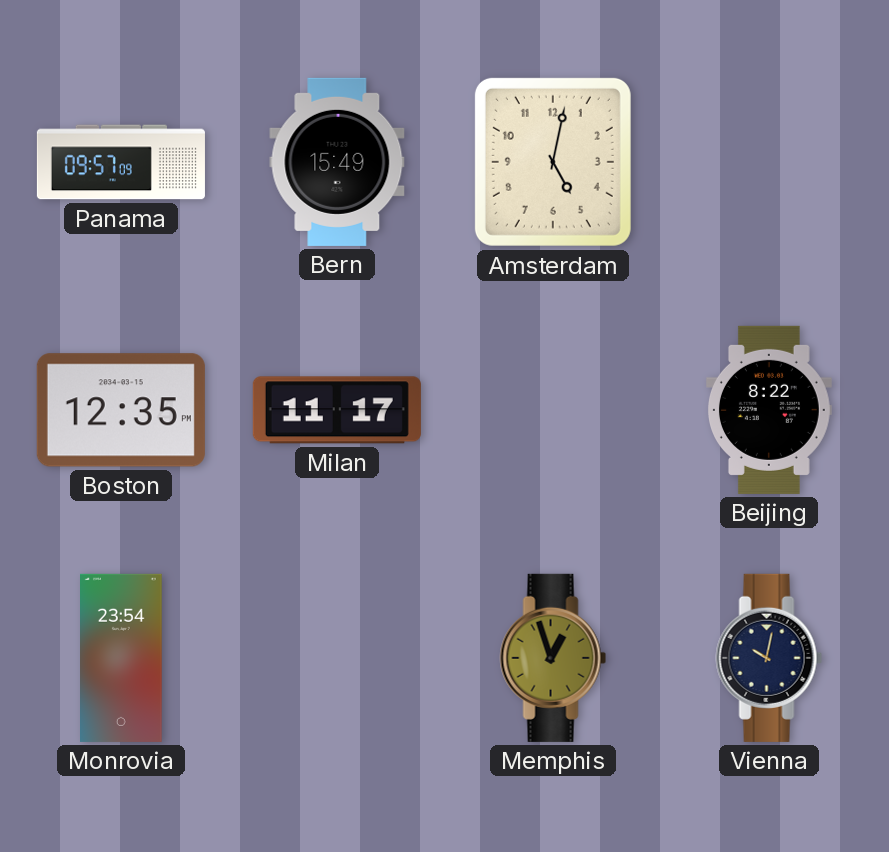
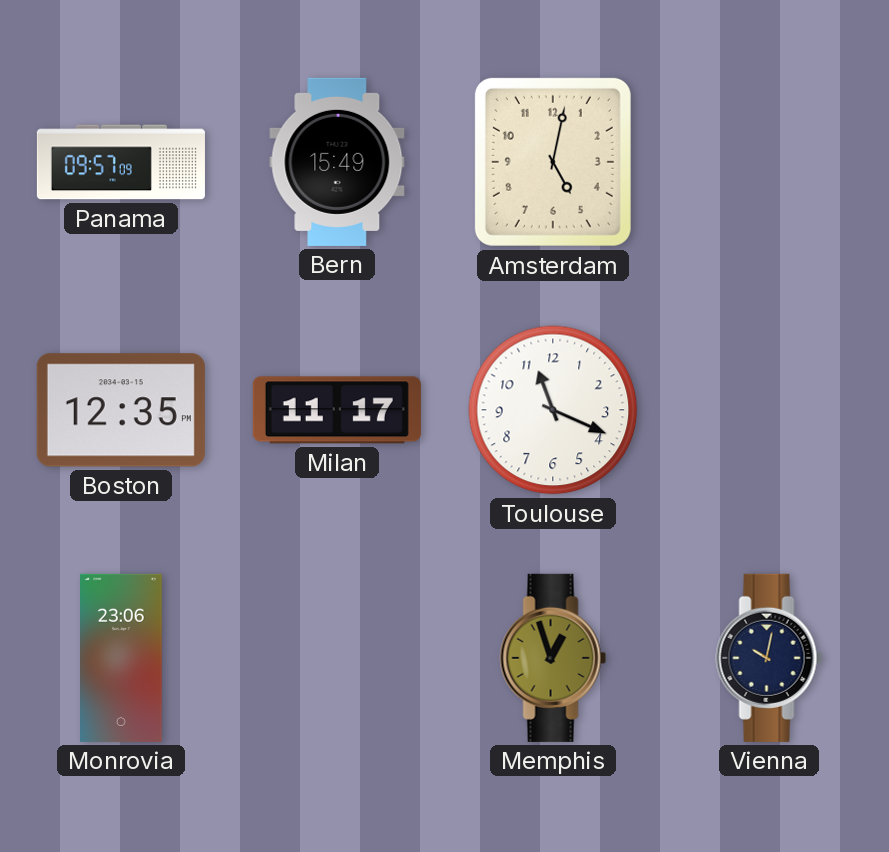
Toulouse: none -> 11:19 (553, 410)
Beijing: 8:22 -> none (769, 410)
Monrovia: 23:54 -> 23:06 (122, 658)
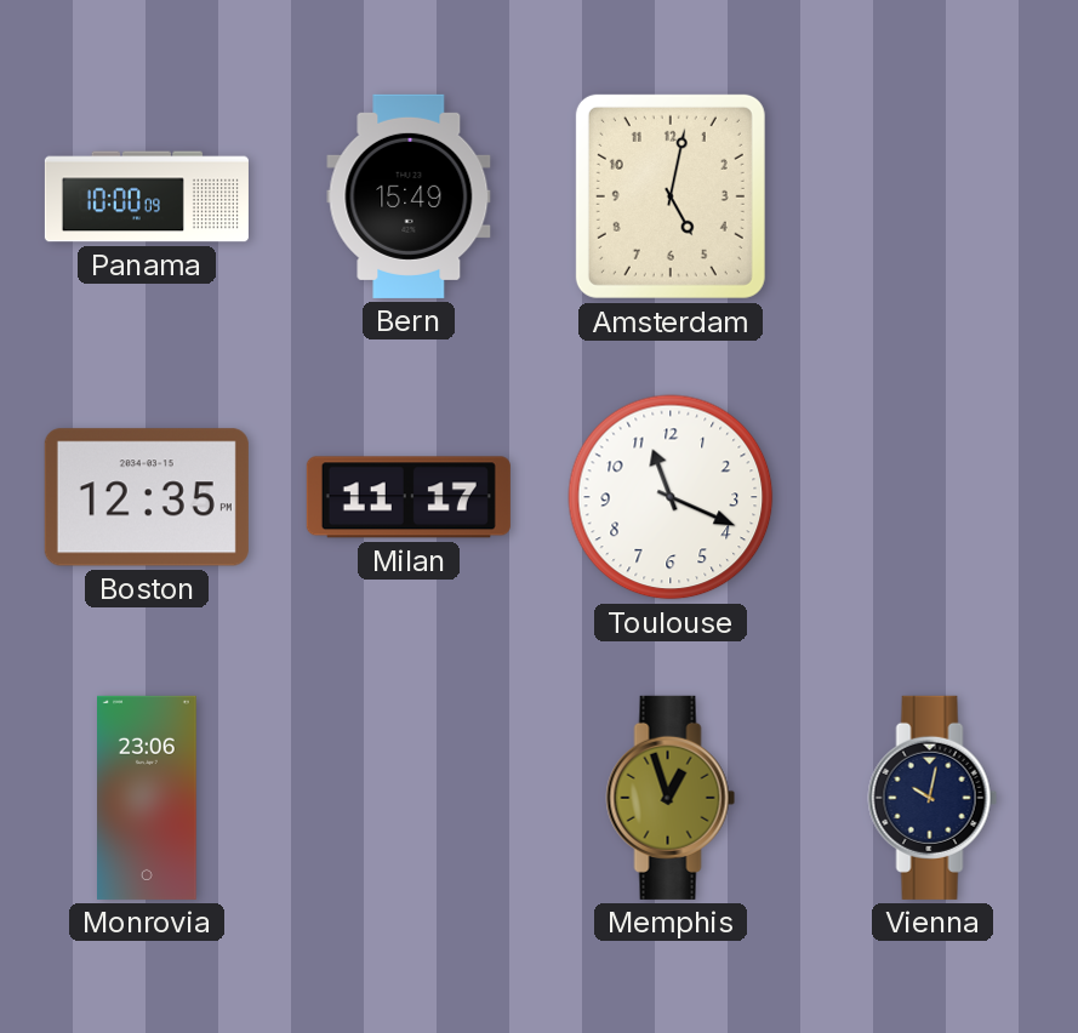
Panama: 09:57 -> 10:00 (147, 196)
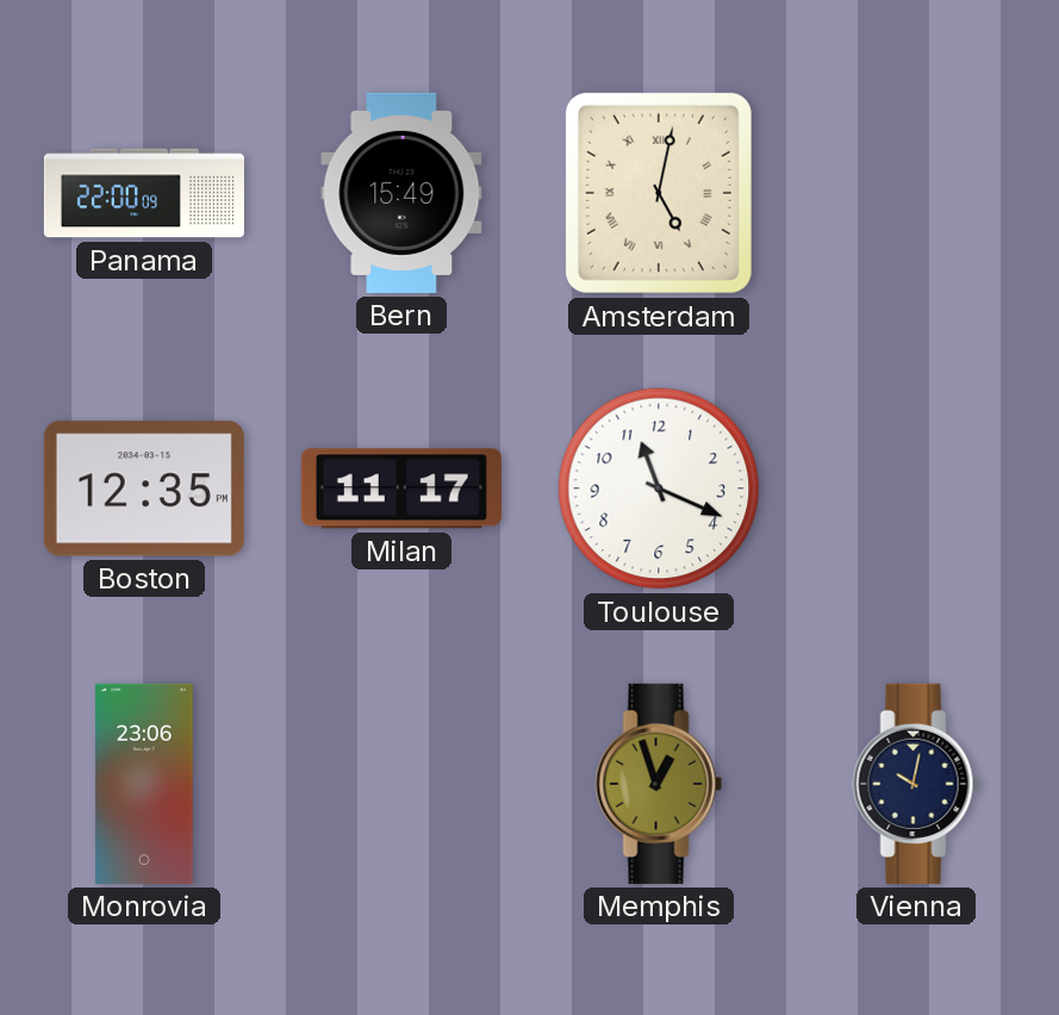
Panama: 10:00 -> 22:00 (144, 193)
Amsterdam numerals: Arabic -> Roman (659, 193)
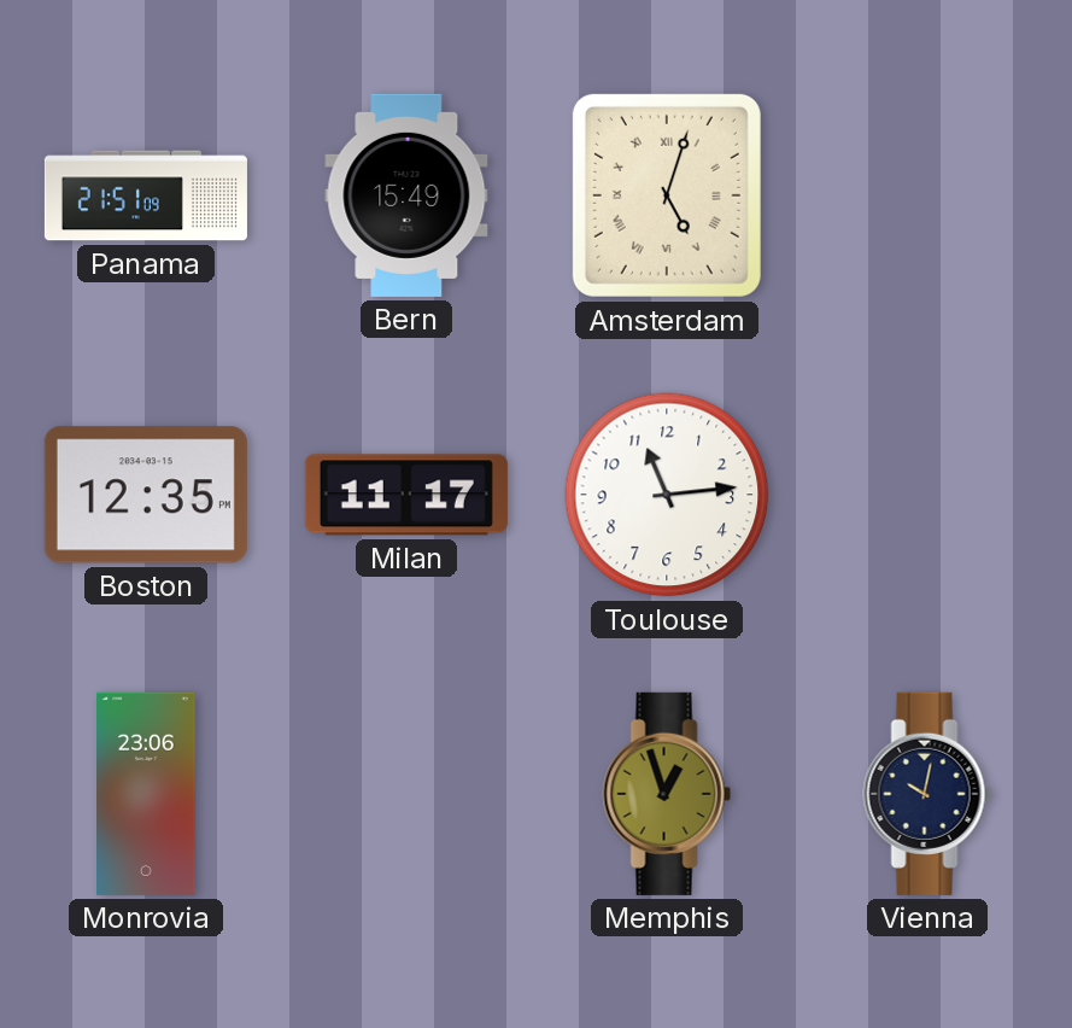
Panama: 22:00 -> 21:51 (146, 195)
Amsterdam: 5:02 -> 5:03 (667, 195)
Toulouse: 11:19 -> 11:14 (667, 495)
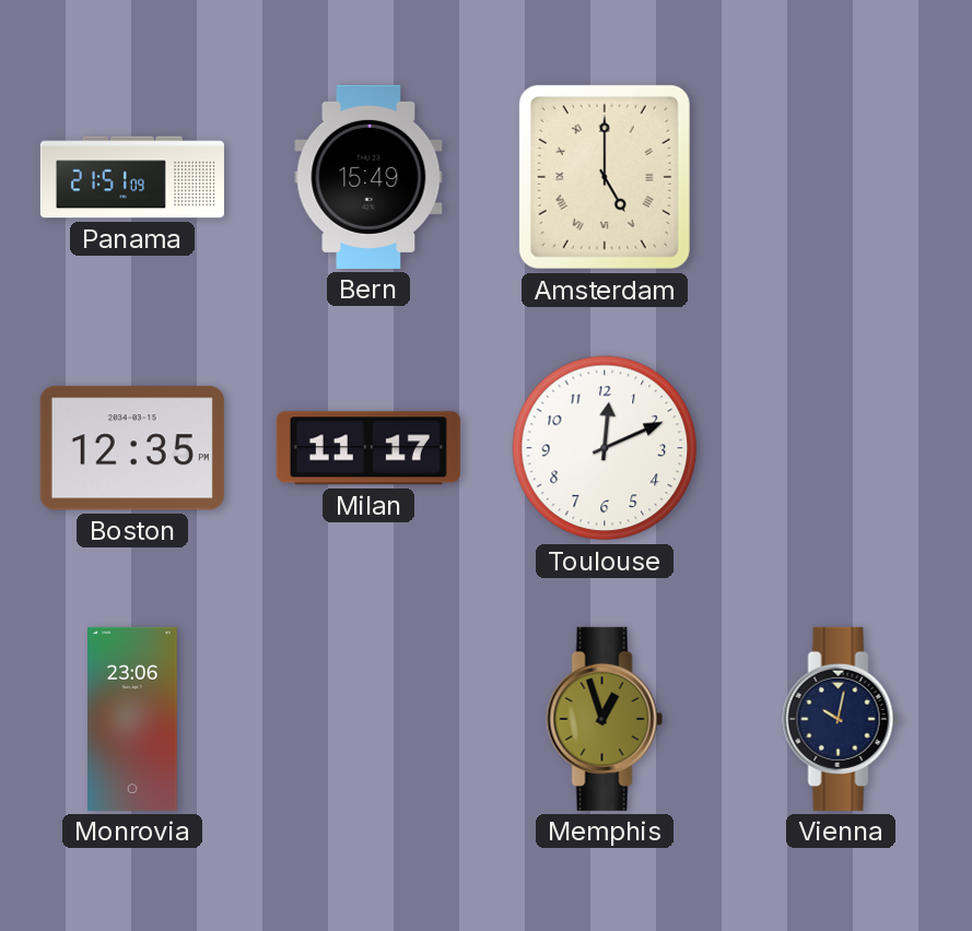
Amsterdam: 5:03 -> 5:00 (605, 177)
Toulouse: 11:14 -> 12:11 (605, 448)
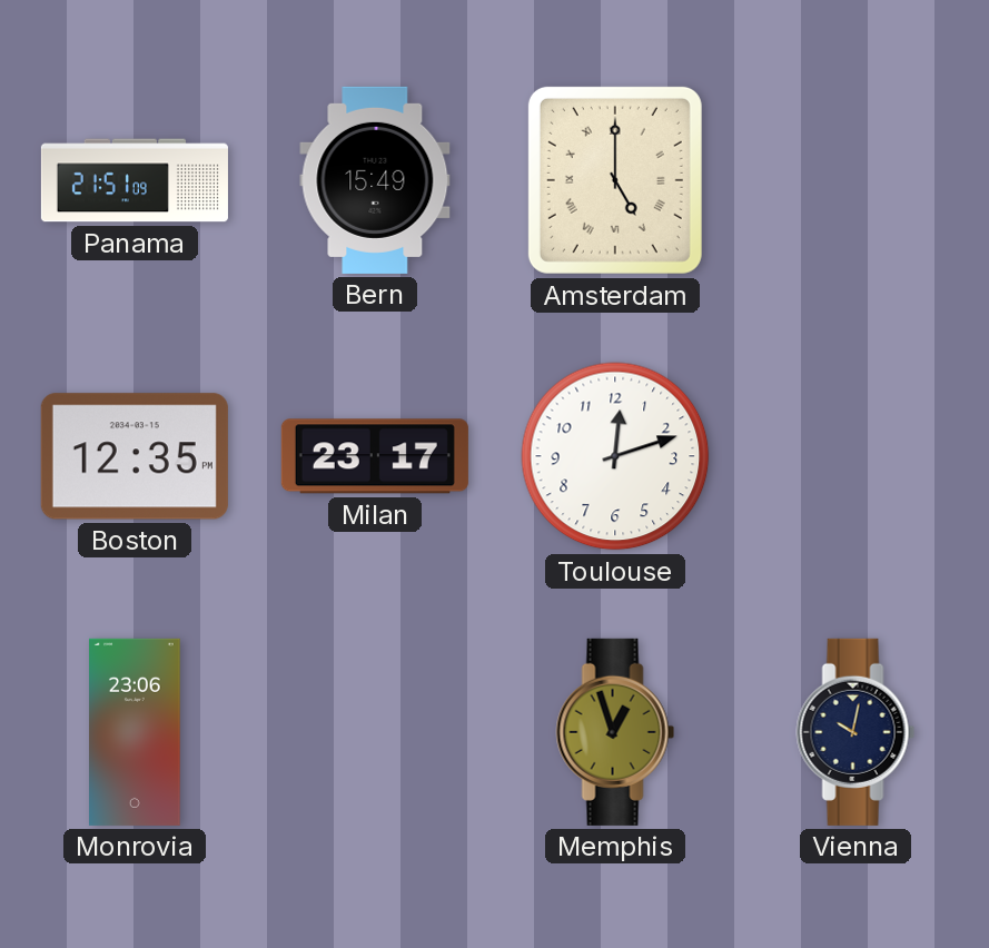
Milan: 11:17 -> 23:17 (375, 456)
Toulouse: 12:11 -> 12:12 (615, 456)
